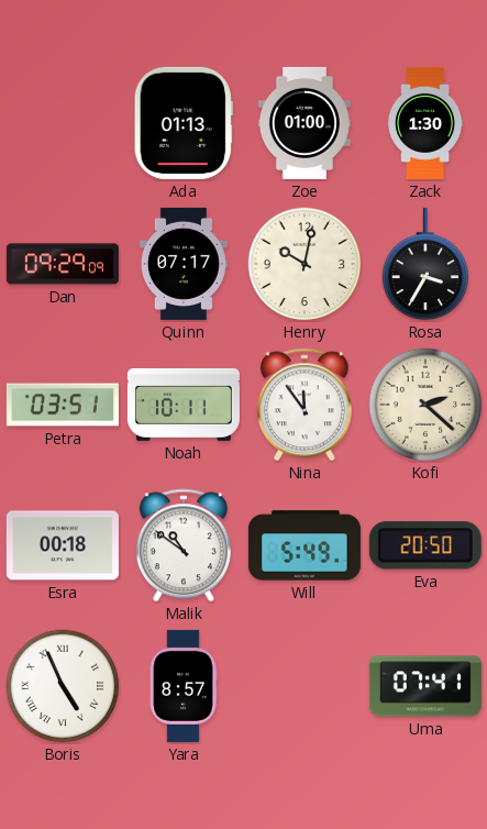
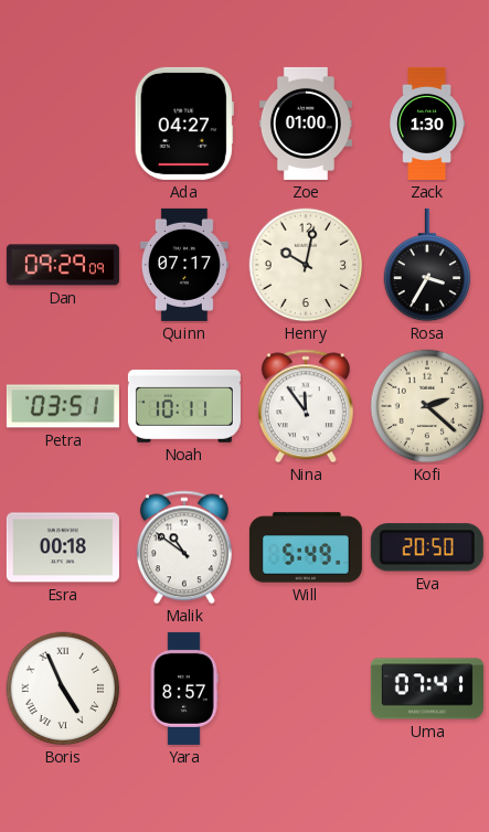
Ada: 01:13 -> 04:27 (184, 124)
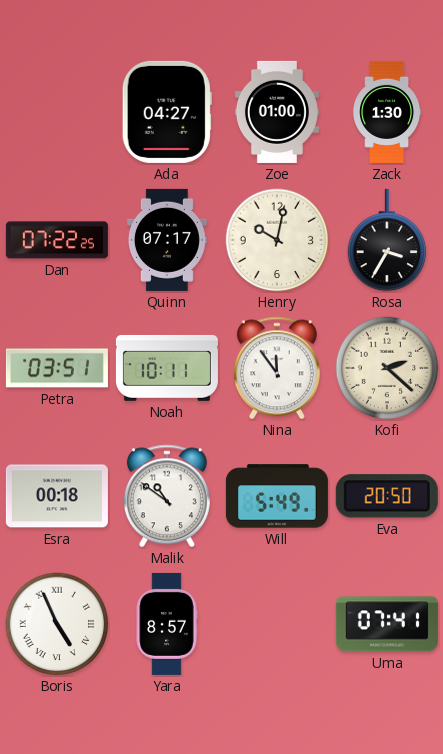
Dan: 09:29 -> 07:22 (57, 240)
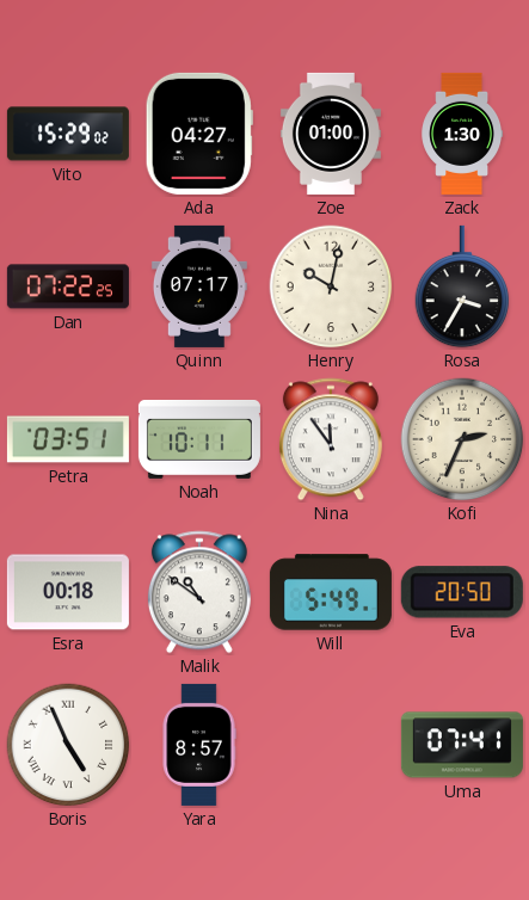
Vito: none -> 15:29 (68, 134)
Kofi: 2:22 -> 2:34 (462, 439)
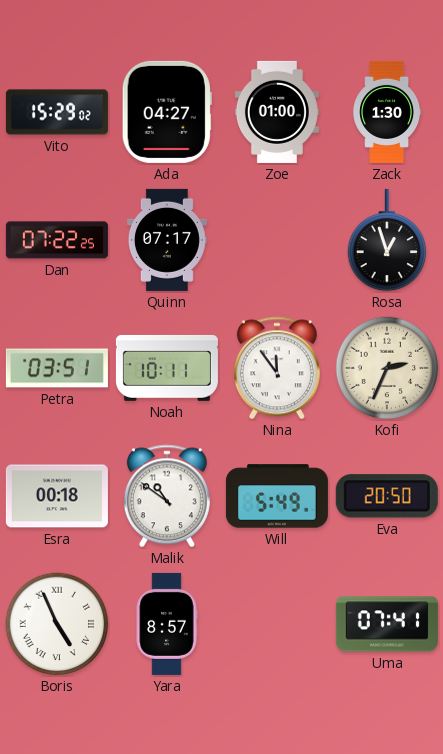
Henry: 10:02 -> none (331, 286)
Rosa: 3:35 -> 12:57 (387, 240)
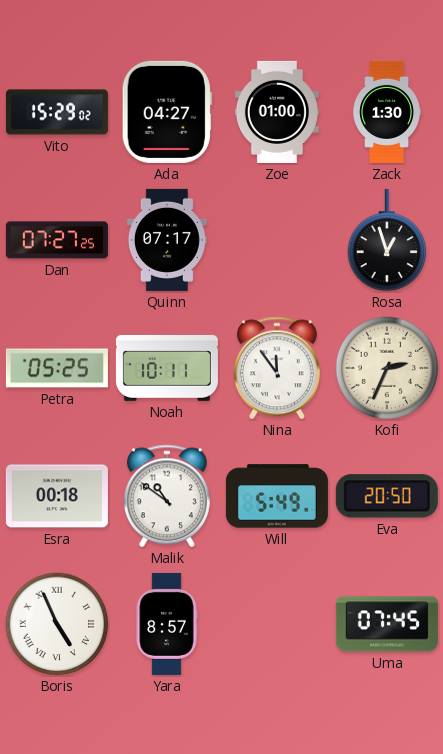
Dan: 07:22 -> 07:27 (57, 240)
Petra: 03:51 -> 05:25 (57, 368)
Uma: 07:41 -> 07:45 (387, 624)
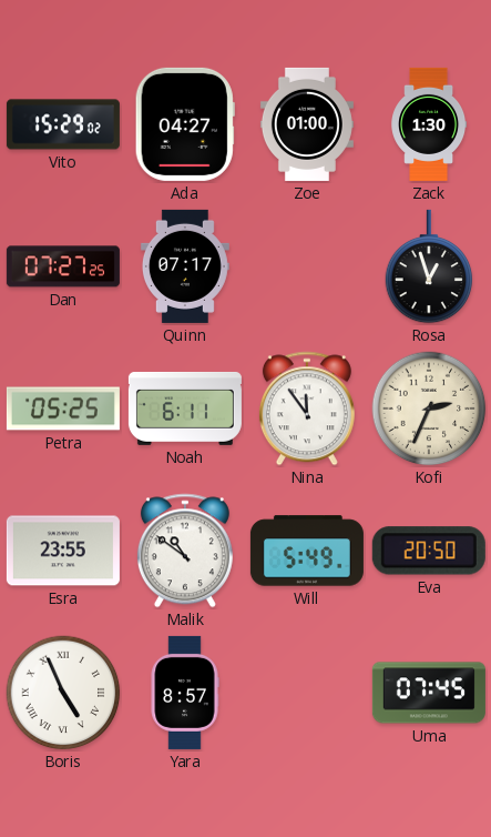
Noah: 10:11 -> 6:11 (185, 409)
Esra: 00:18 -> 23:55 (63, 551)
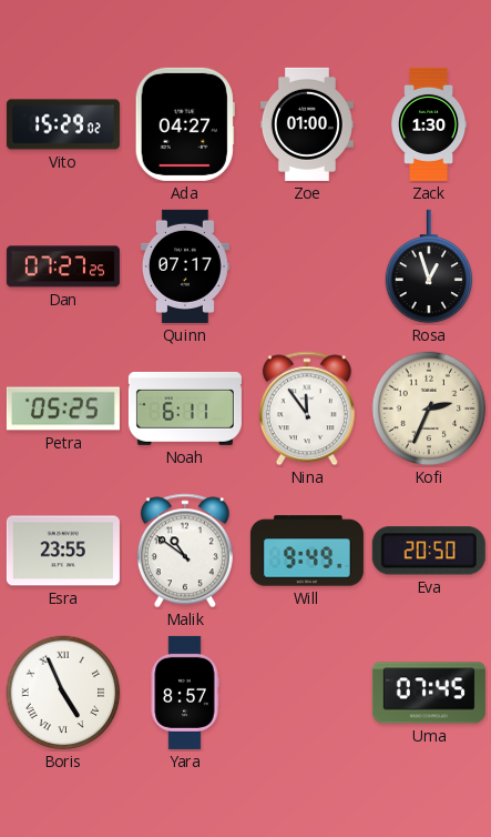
Will: 5:49 -> 9:49 (307, 551)
